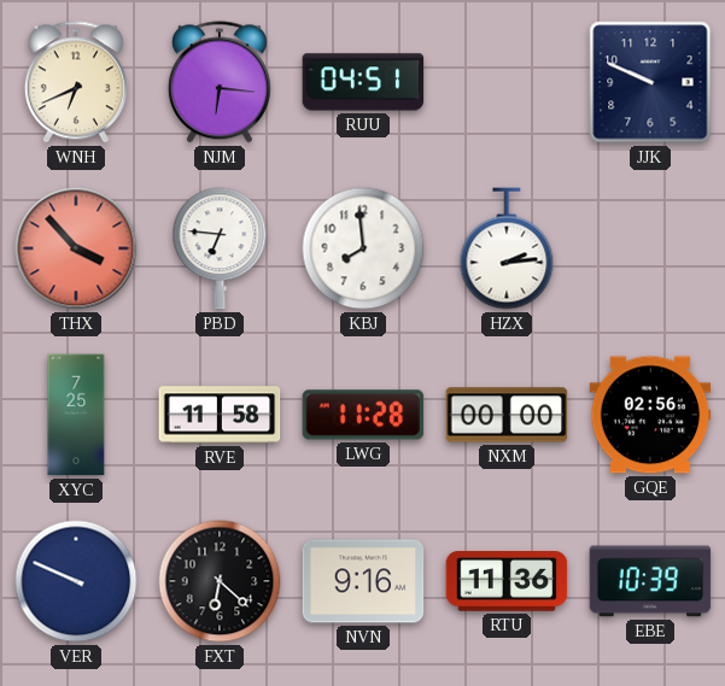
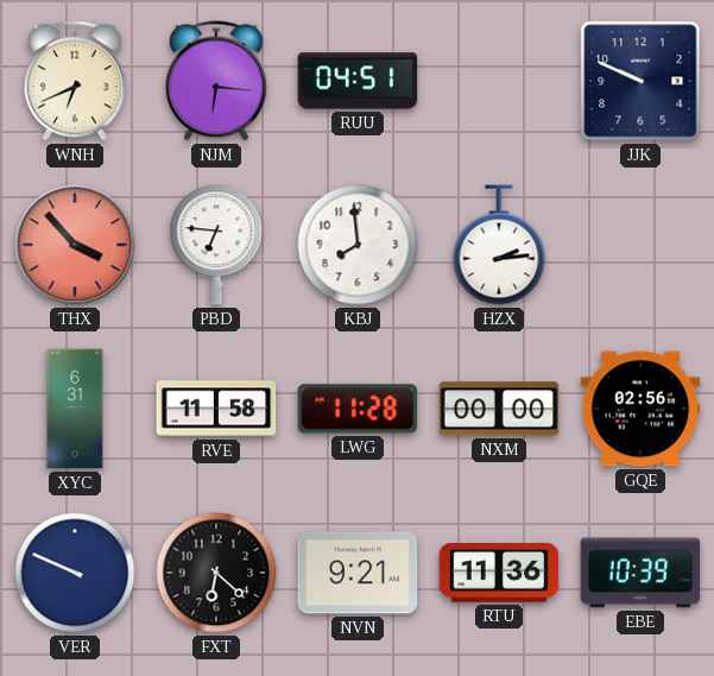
XYC: 7:25 -> 6:31 (75, 409)
NVN: 9:16 -> 9:21 (358, 573)
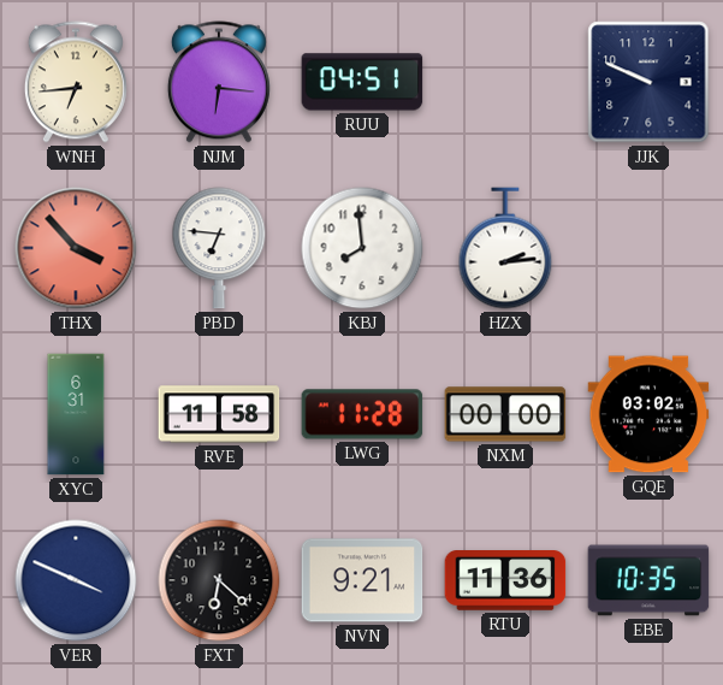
WNH: 6:41 -> 6:44 (76, 82)
GQE: 02:56 -> 03:02 (648, 414)
VER: 9:49 -> 3:49 (76, 580)
EBE: 10:39 -> 10:35 (648, 580)
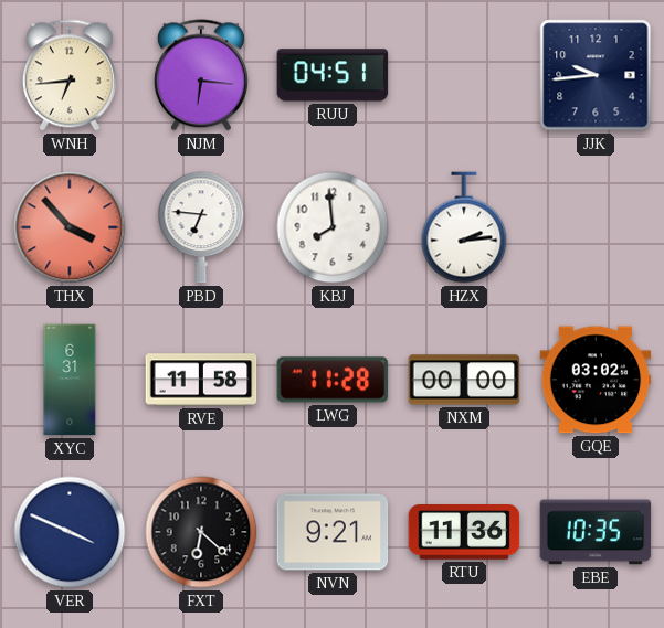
JJK: 9:49 -> 9:44 (596, 75)
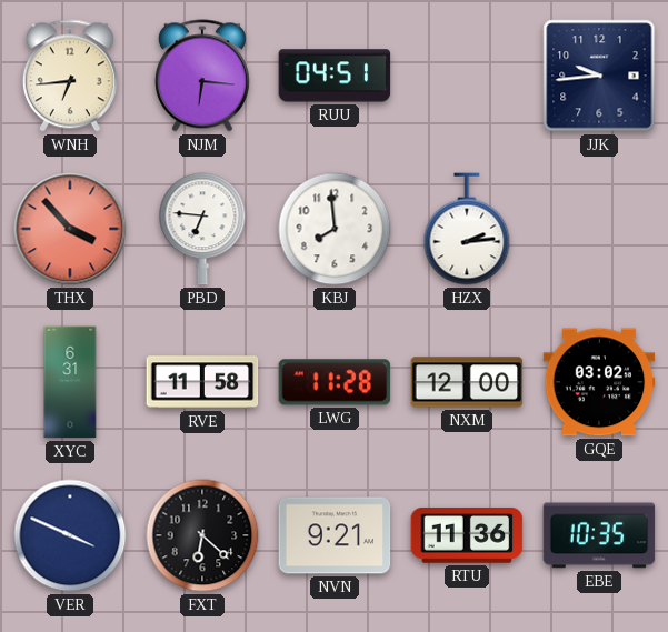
NXM: 00:00 -> 12:00 (467, 382)
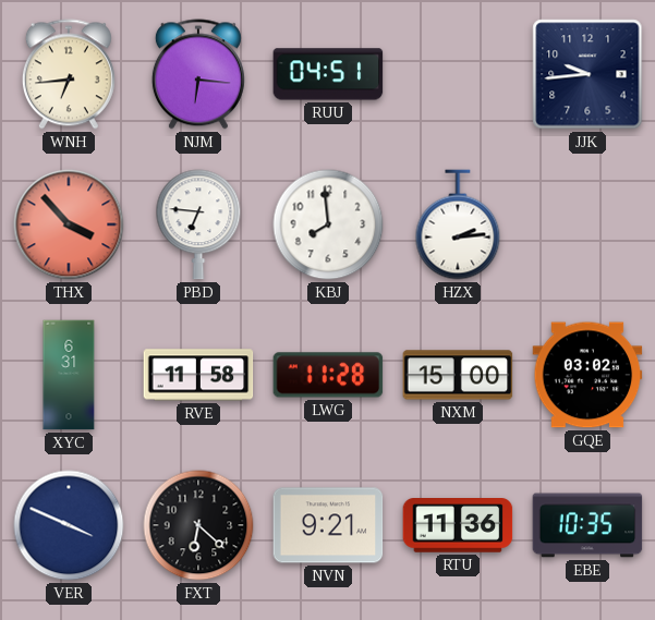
NXM: 12:00 -> 15:00 (458, 375)
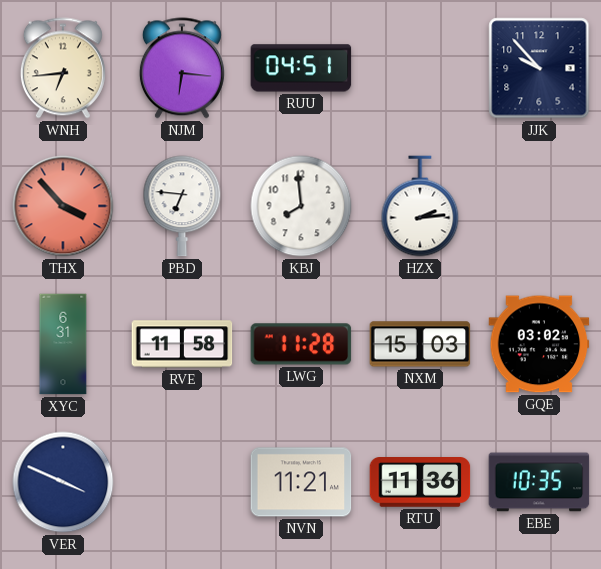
JJK: 9:44 -> 9:53 (539, 68)
NXM: 15:00 -> 15:03 (420, 344)
FXT: 6:22 -> none (198, 525)
NVN: 9:21 -> 11:21 (301, 482)
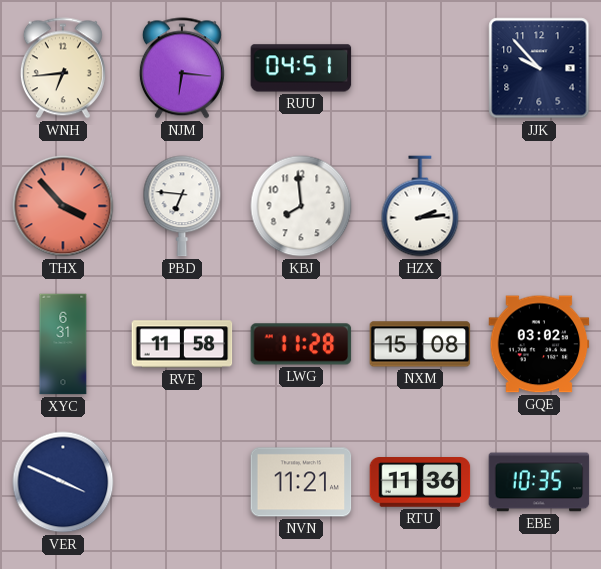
NXM: 15:03 -> 15:08 (420, 344)
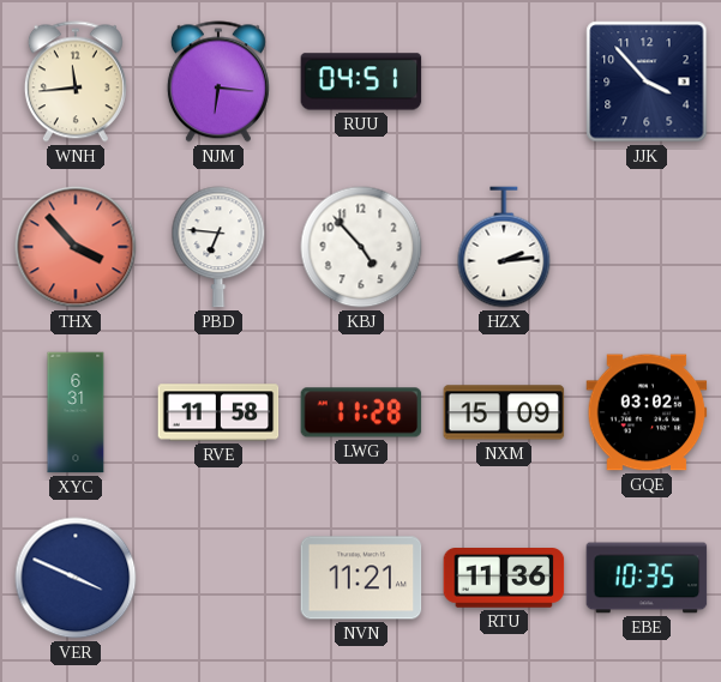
WNH: 6:44 -> 11:44 (76, 82)
JJK: 9:53 -> 3:53 (647, 82)
KBJ: 7:59 -> 4:53 (361, 247)
NXM: 15:08 -> 15:09 (504, 412)
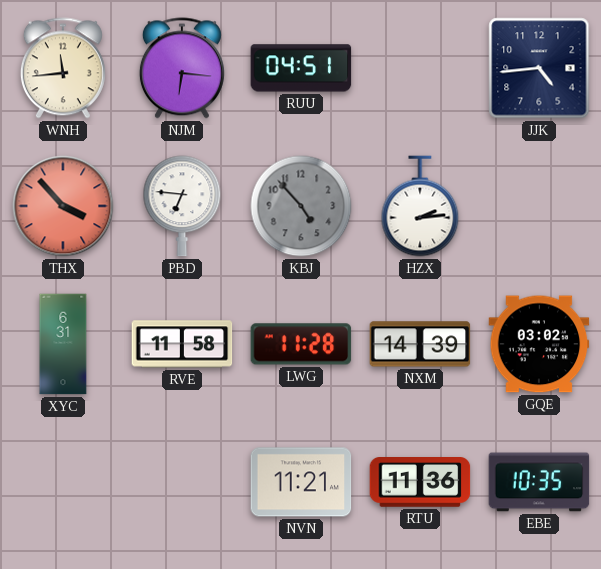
JJK: 3:53 -> 4:44 (539, 68)
KBJ dial: white -> grey (301, 206)
NXM: 15:09 -> 14:39 (420, 344)
VER: 3:49 -> none (76, 578)
